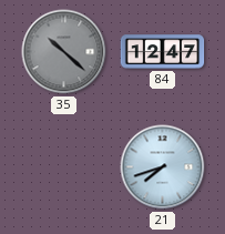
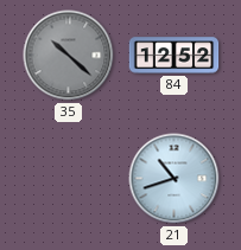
84: 12:47 -> 12:52 (175, 56)
21: 7:42 -> 10:42 (175, 179)
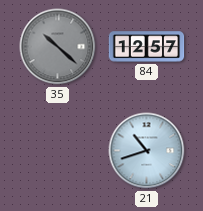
84: 12:52 -> 12:57 (147, 47)
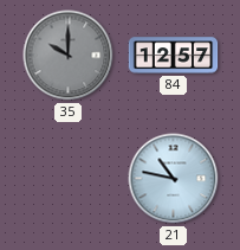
35: 10:22 -> 10:00 (69, 56)
21: 10:42 -> 10:47 (174, 179)
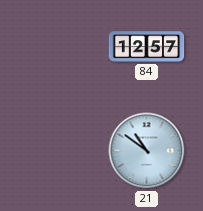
35: 10:00 -> none (69, 56)
21: 10:47 -> 10:51 (147, 151)
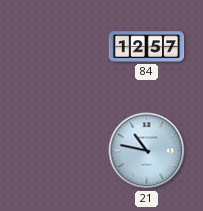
21: 10:51 -> 10:47 (147, 151)
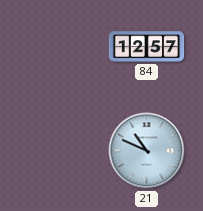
21: 10:47 -> 10:49 (147, 151)
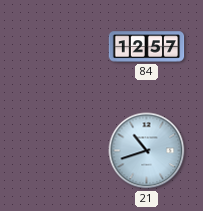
21: 10:49 -> 10:42 (147, 151)
